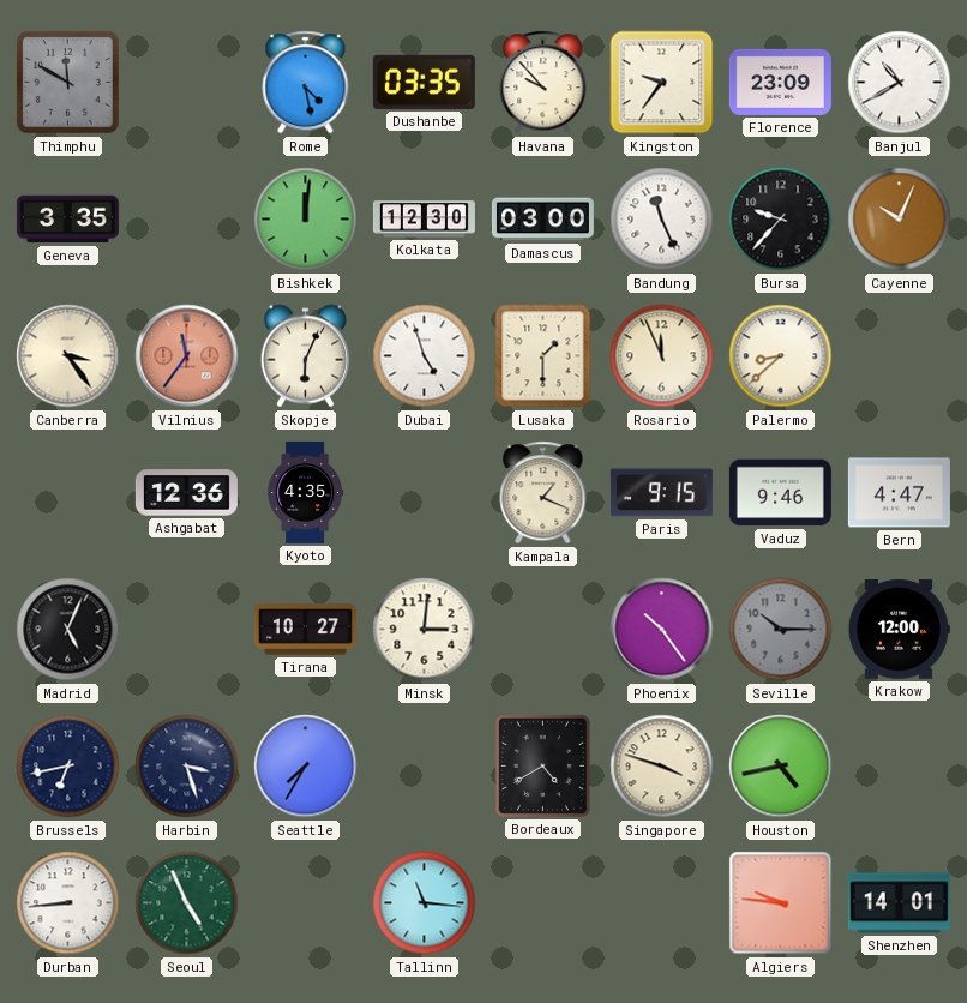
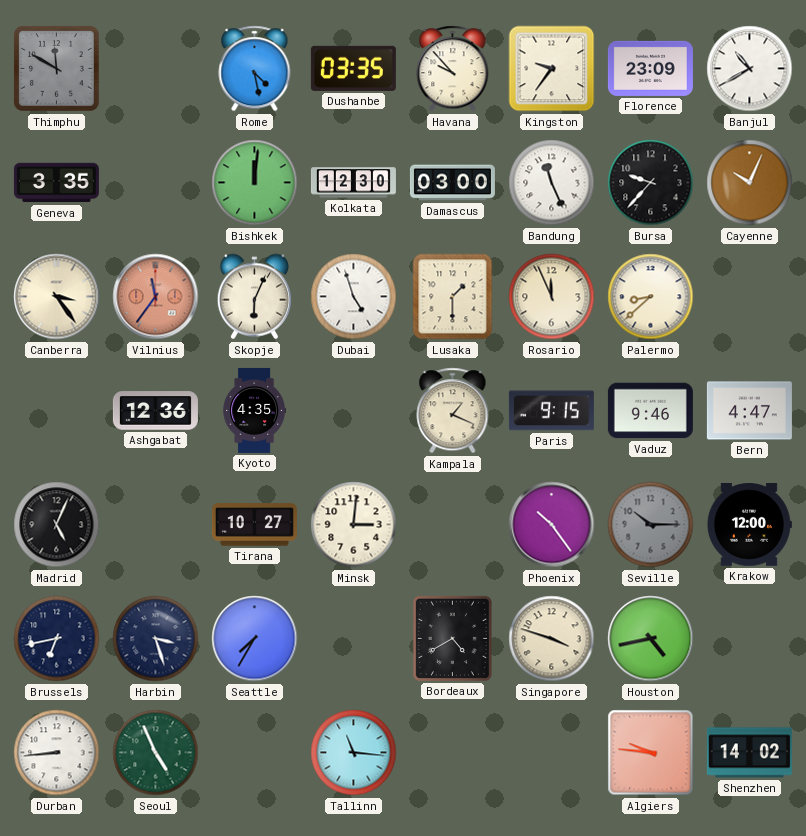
Shenzhen: 14:01 -> 14:02 (749, 753)
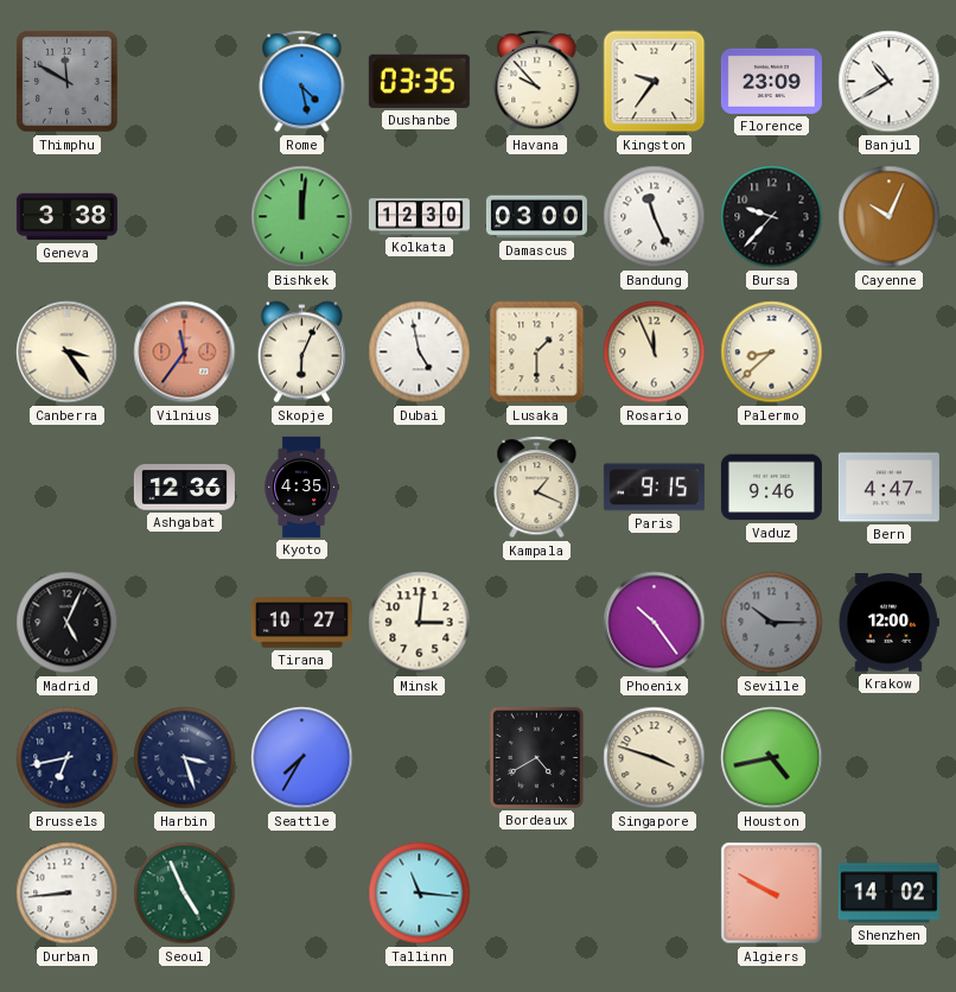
Geneva: 3:35 -> 3:38 (66, 217)
Dubai: 4:57 -> 4:58 (420, 352)
Algiers: 9:46 -> 9:50 (772, 894)
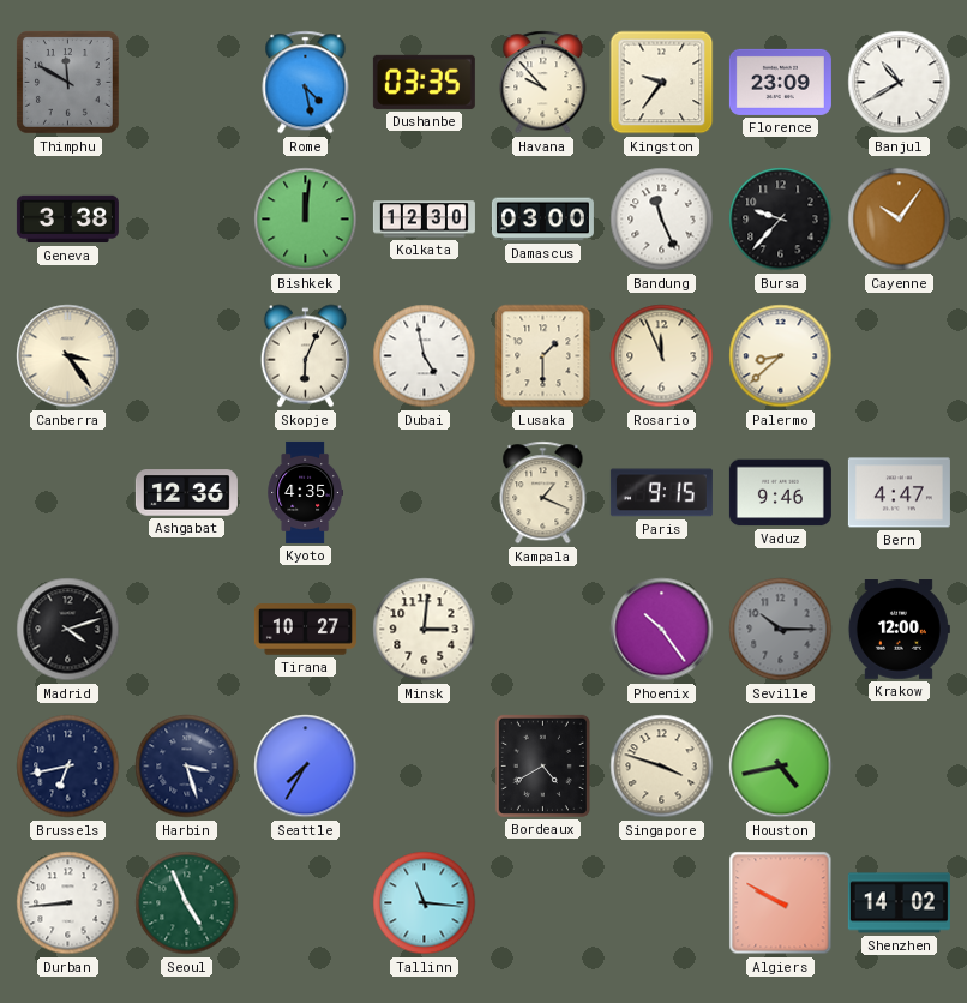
Cayenne: 10:04 -> 10:06 (900, 220)
Vilnius: 11:36 -> none (185, 352)
Madrid: 5:04 -> 4:12 (68, 630)
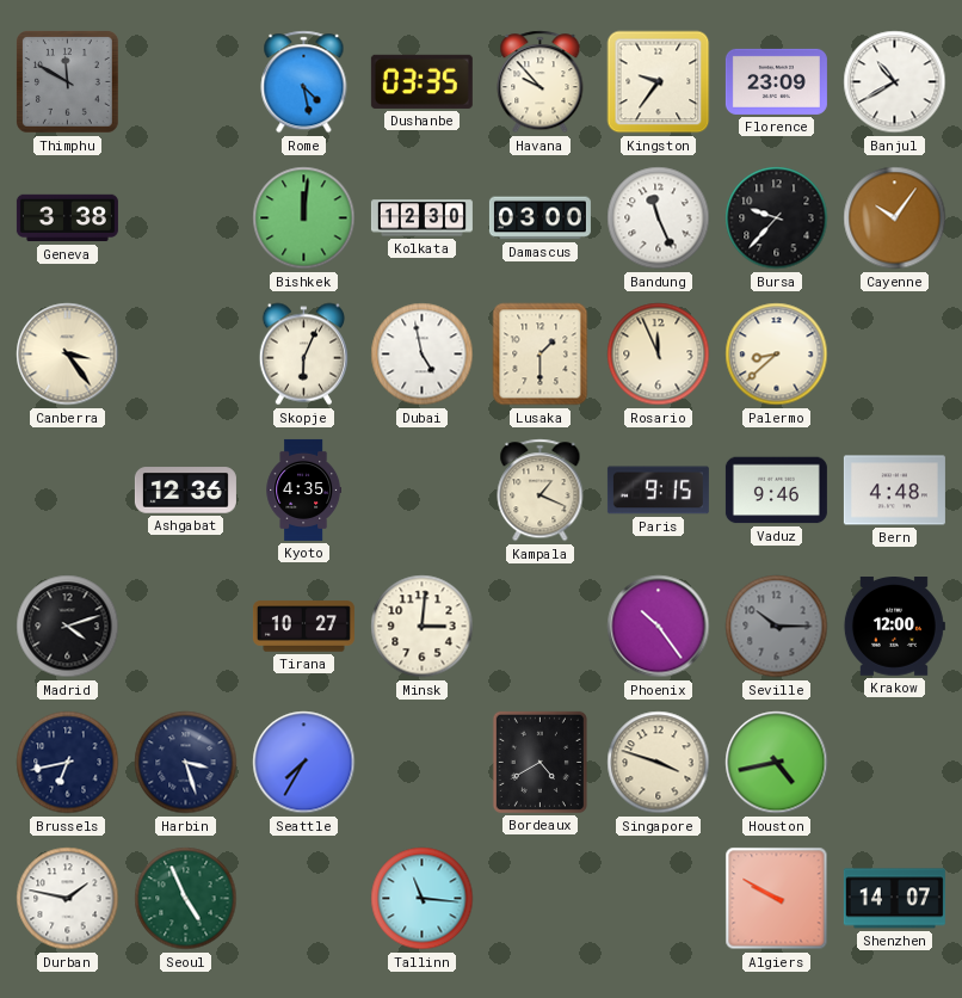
Bern: 4:47 -> 4:48 (894, 491)
Durban: 8:44 -> 1:47 (68, 899)
Shenzhen: 14:02 -> 14:07 (894, 899)
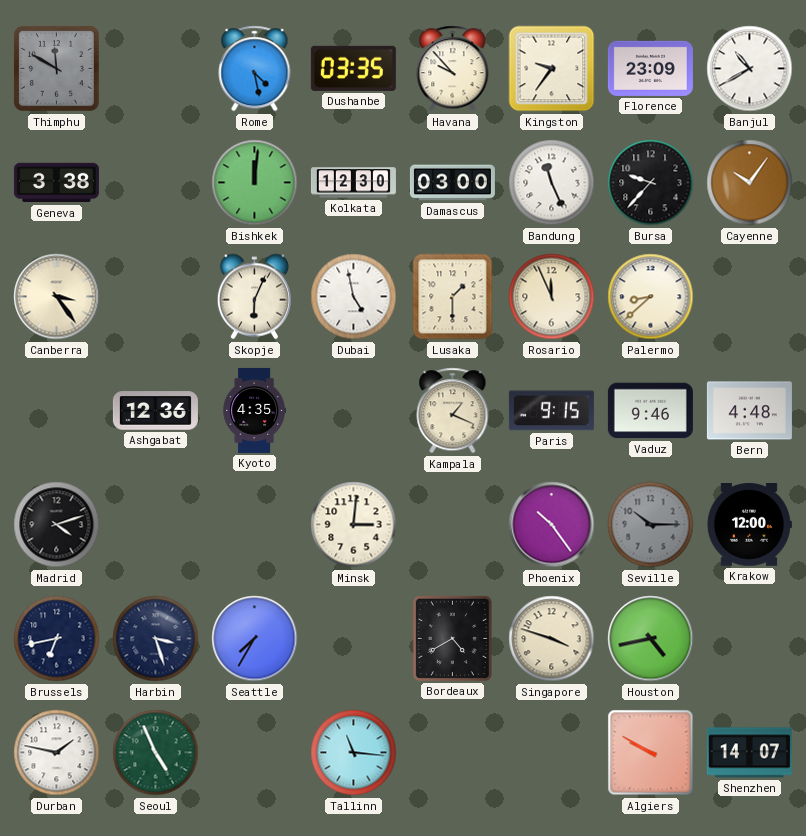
Tirana: 10:27 -> none (303, 627)
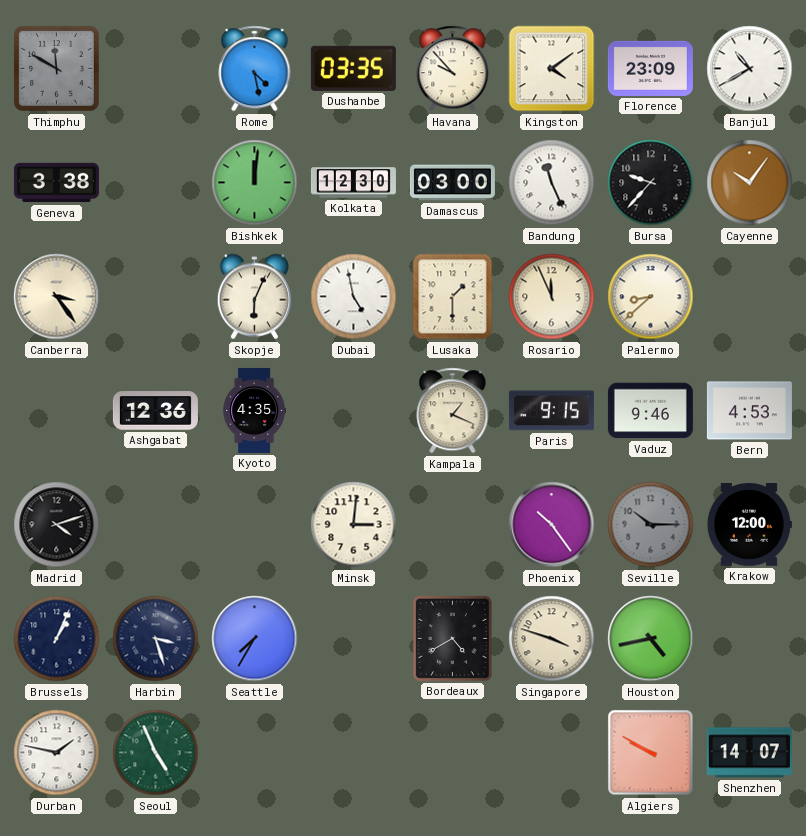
Kingston: 9:36 -> 4:09 (552, 69)
Bern: 4:48 -> 4:53 (749, 411)
Brussels: 6:43 -> 1:04 (57, 639)
Tallinn: 11:16 -> none (354, 753)
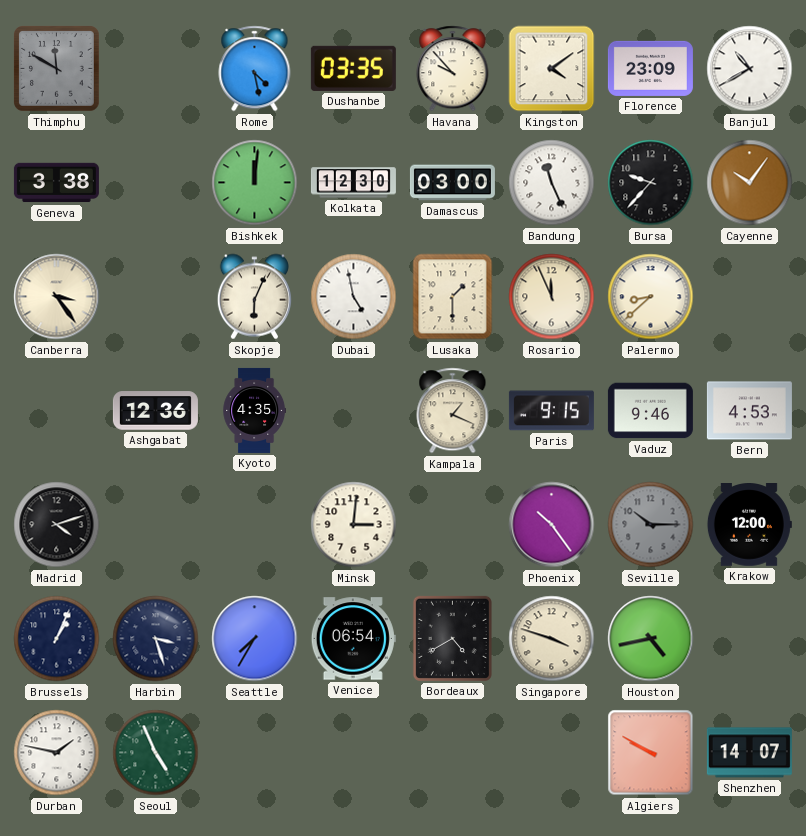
Venice: none -> 06:54 (353, 639)
